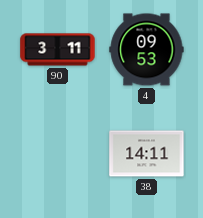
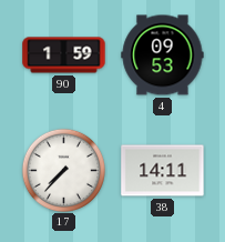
90: 3:11 -> 1:59 (64, 56)
17: none -> 7:37 (63, 170)
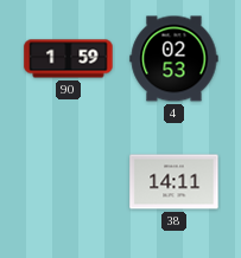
4: 09:53 -> 02:53 (175, 59)
17: 7:37 -> none (63, 170)
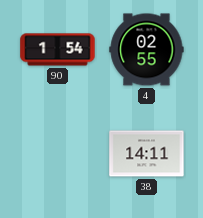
90: 1:59 -> 1:54 (58, 50)
4: 02:53 -> 02:55 (147, 50)
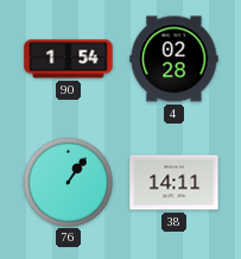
4: 02:55 -> 02:28 (175, 59)
76: none -> 1:06 (68, 182)
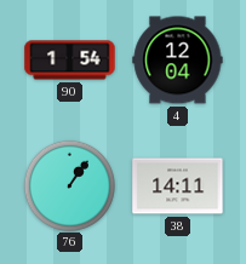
4: 02:28 -> 12:04 (178, 61)
